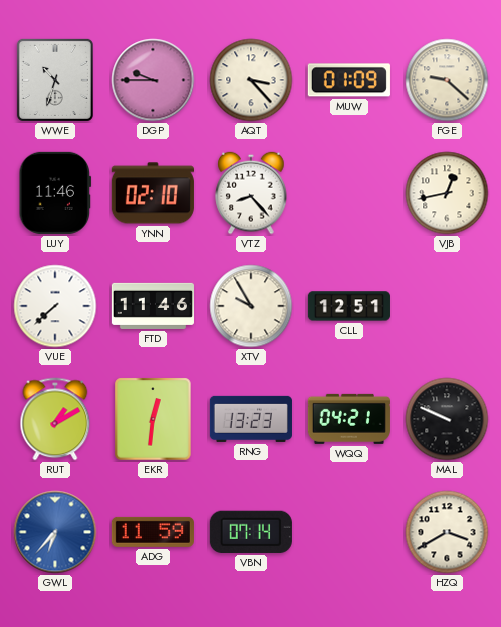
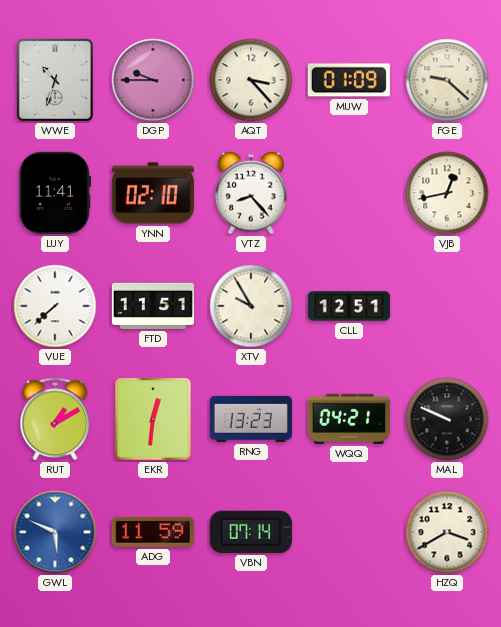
LUY: 11:46 -> 11:41 (55, 193)
FTD: 11:46 -> 11:51 (153, 306)
GWL: 6:37 -> 5:49 (55, 532)
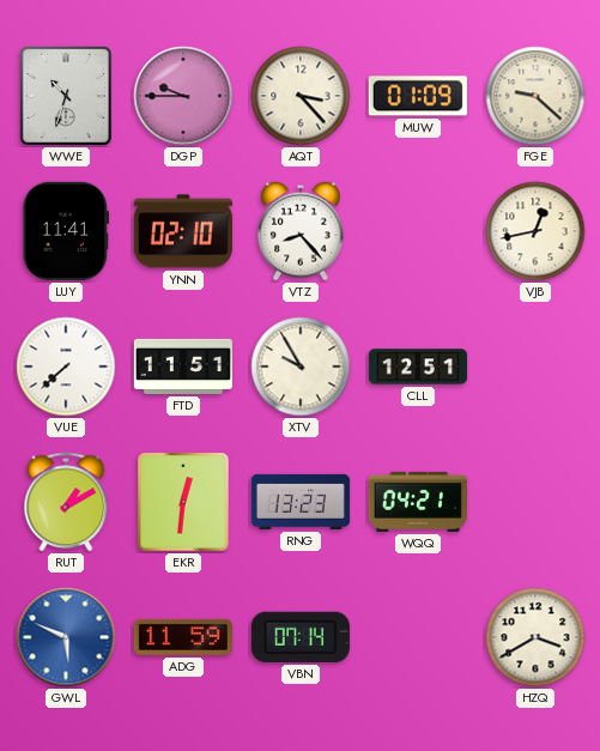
MAL: 9:49 -> none (447, 419)
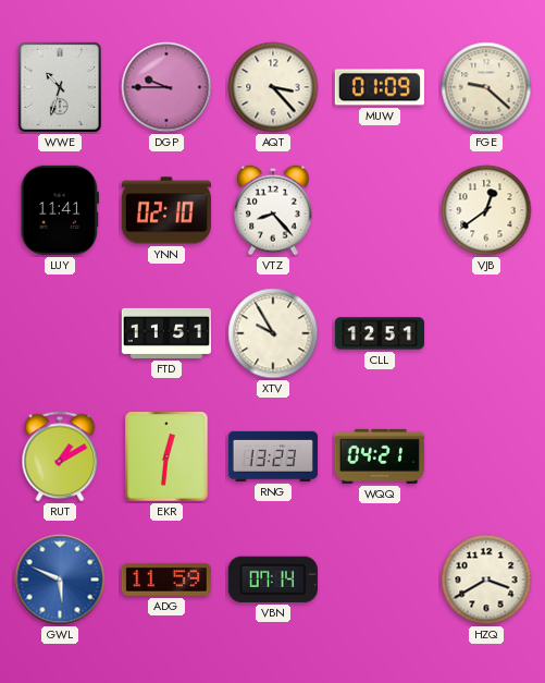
VJB: 12:43 -> 12:39 (486, 210)
VUE: 7:38 -> none (66, 367)
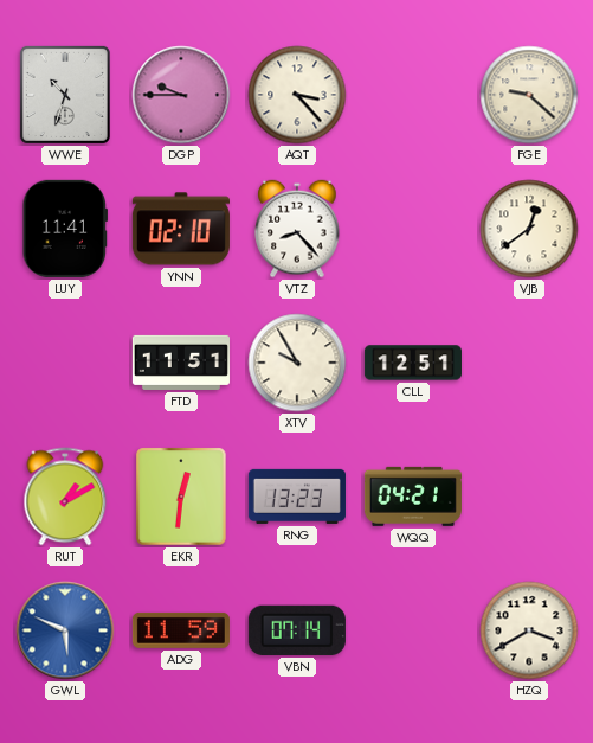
MUW: 01:09 -> none (380, 87)
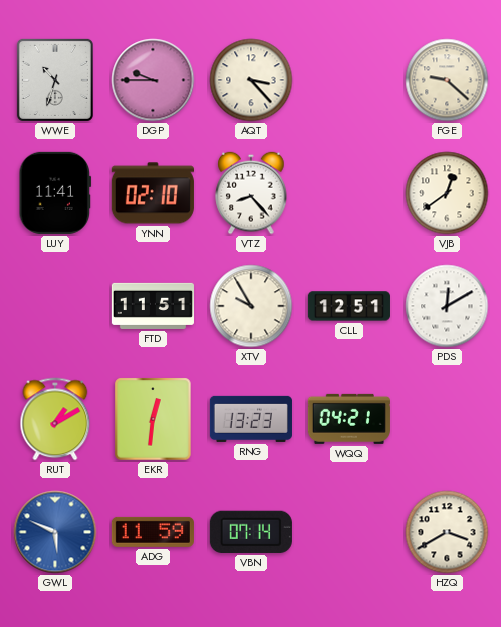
PDS: none -> 12:10 (447, 306)
